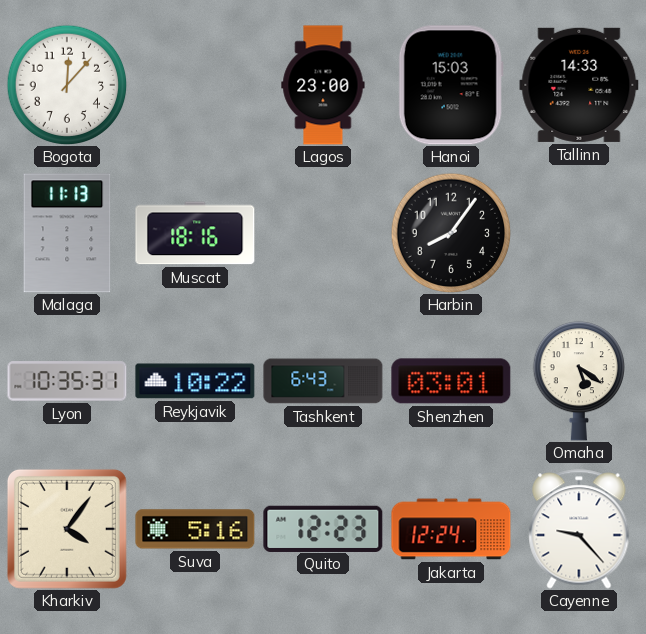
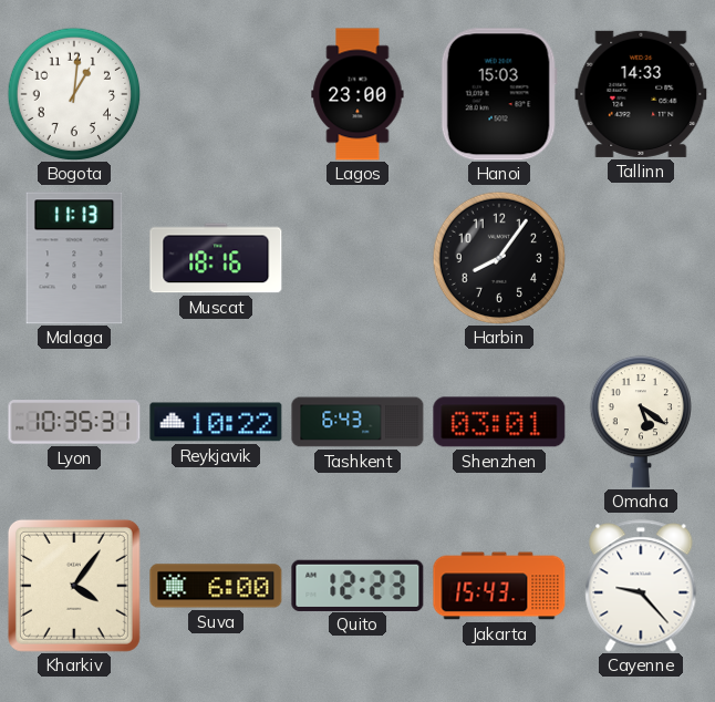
Bogota: 12:07 -> 1:01 (74, 94)
Suva: 5:16 -> 6:00 (216, 586)
Jakarta: 12:24 -> 15:43 (499, 586)
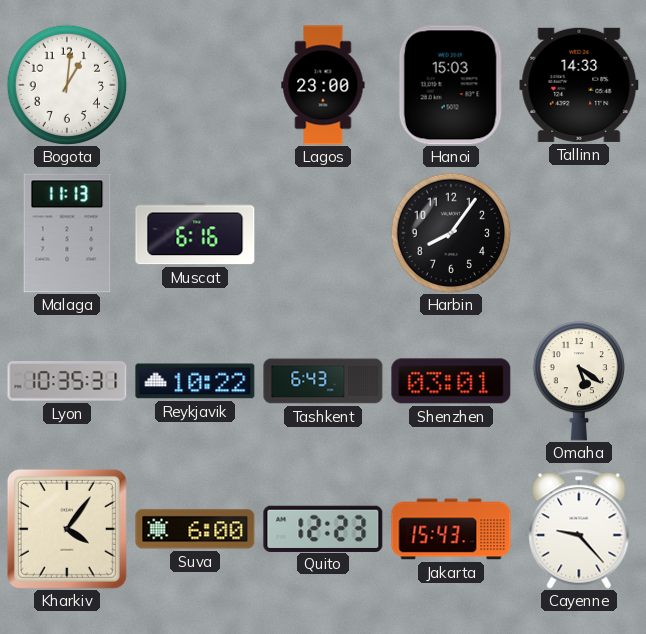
Muscat: 18:16 -> 6:16 (195, 233)
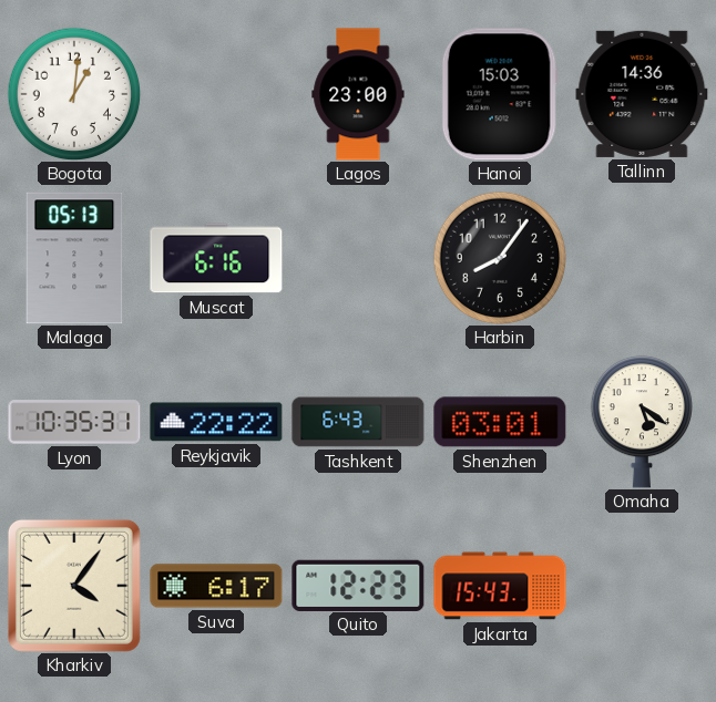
Tallinn: 14:33 -> 14:36 (642, 94)
Malaga: 11:13 -> 05:13 (74, 258)
Reykjavik: 10:22 -> 22:22 (216, 422)
Suva: 6:00 -> 6:17 (216, 586)
Cayenne: 9:23 -> none (579, 529)
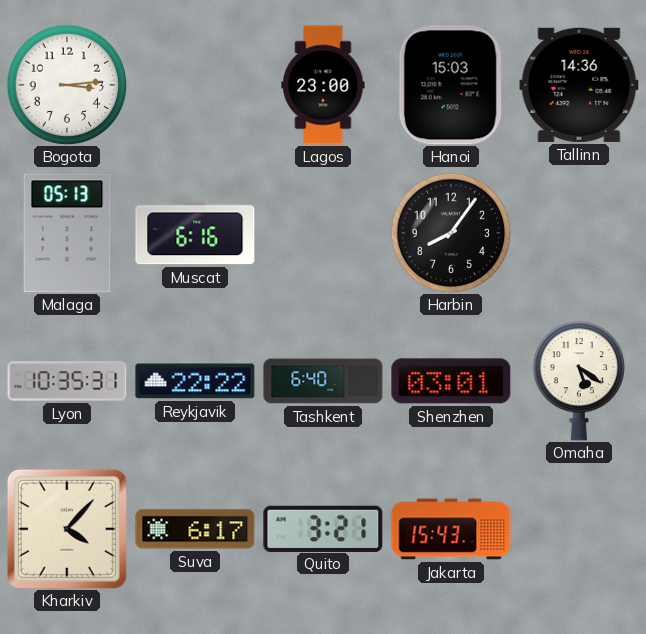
Bogota: 1:01 -> 3:14 (67, 85)
Tashkent: 6:43 -> 6:40 (323, 381)
Kharkiv: 4:06 -> 4:07 (67, 529)
Quito: 12:23 -> 3:21 (323, 528)
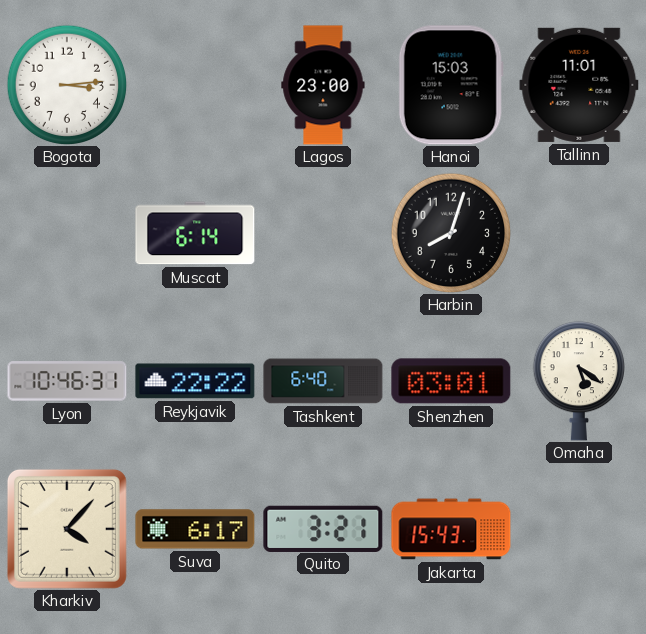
Tallinn: 14:36 -> 11:01 (579, 85)
Malaga: 05:13 -> none (67, 233)
Muscat: 6:16 -> 6:14 (195, 233)
Harbin: 8:06 -> 8:03 (451, 233)
Lyon: 10:35 -> 10:46 (67, 381)
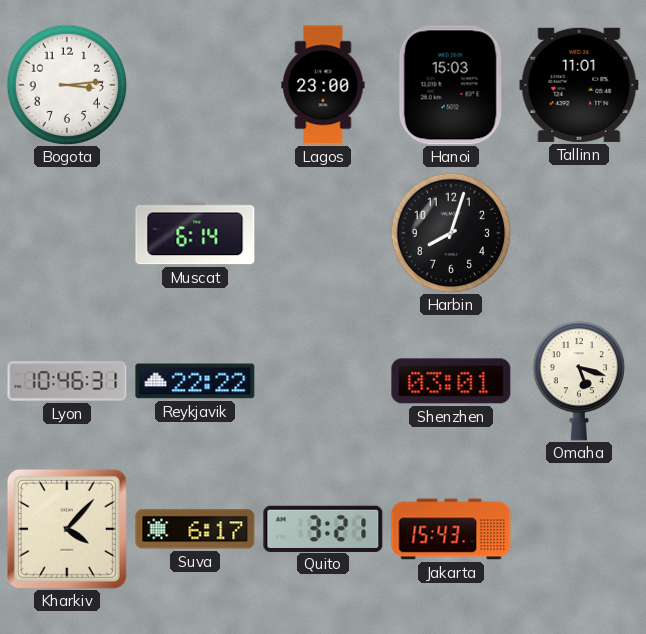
Tashkent: 6:40 -> none (323, 381)
Omaha: 5:21 -> 5:18 (578, 381)
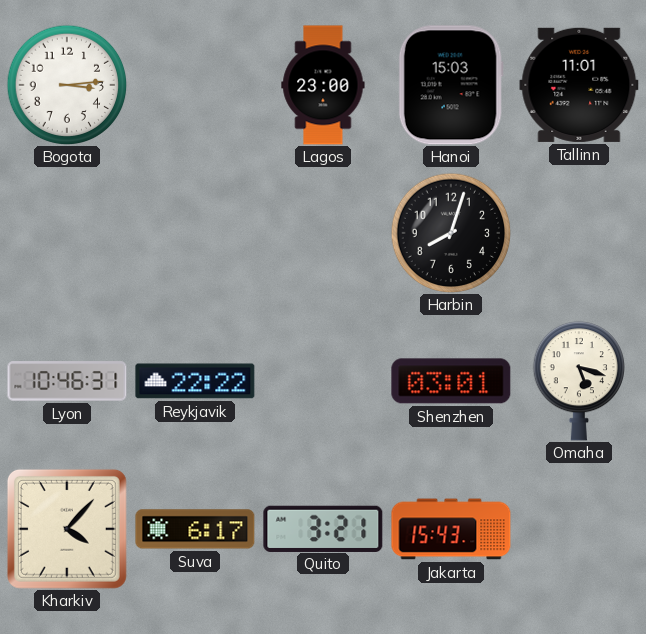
Muscat: 6:14 -> none (195, 233)
